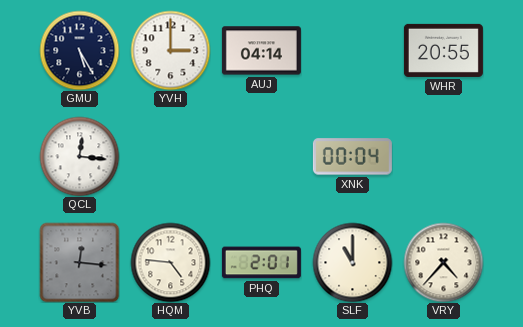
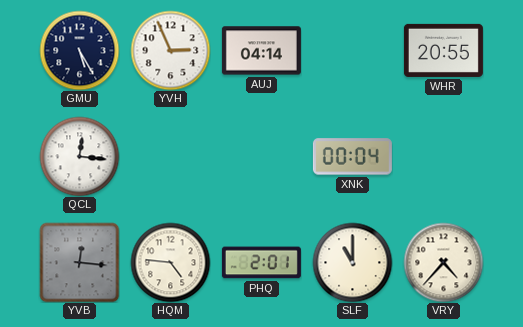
YVH: 3:00 -> 2:56 (170, 50)
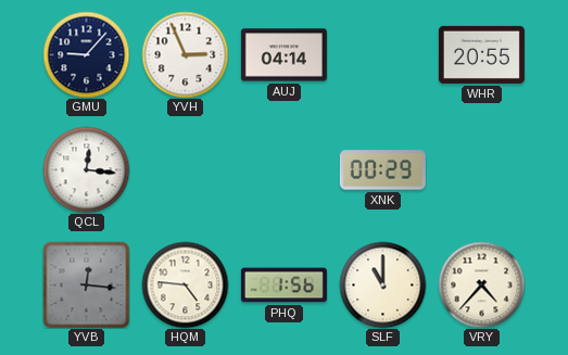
GMU: 5:25 -> 9:07 (86, 54)
XNK: 00:04 -> 00:29 (382, 170)
PHQ: 2:01 -> 1:56 (283, 286)
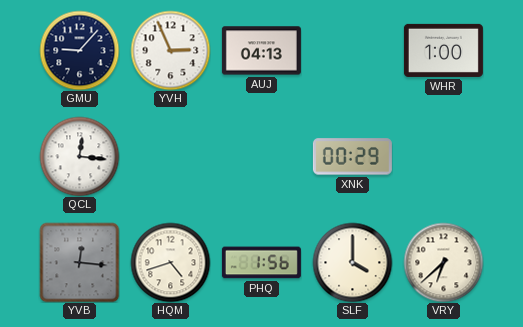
AUJ: 04:14 -> 04:13 (261, 51)
WHR: 20:55 -> 1:00 (443, 50)
HQM: 4:46 -> 4:42 (170, 262)
SLF: 11:00 -> 4:00 (352, 262)
VRY: 4:37 -> 6:38 (443, 262)
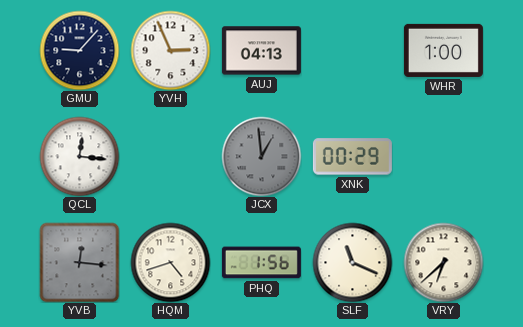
JCX: none -> 12:59 (261, 156)
SLF: 4:00 -> 11:19 (352, 262)
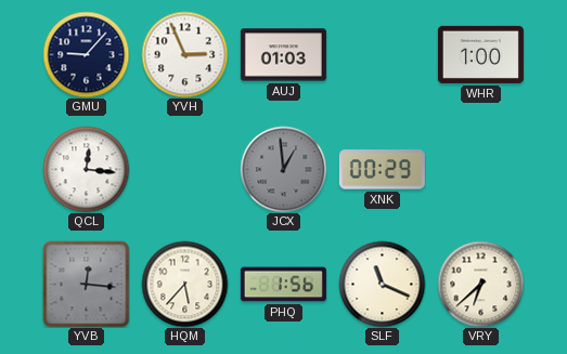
AUJ: 04:13 -> 01:03 (283, 55)
HQM: 4:42 -> 5:37 (184, 284)
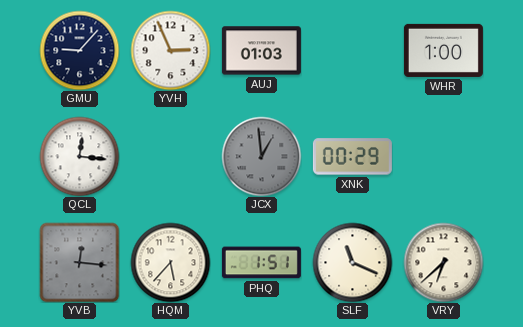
PHQ: 1:56 -> 1:51 (261, 263)
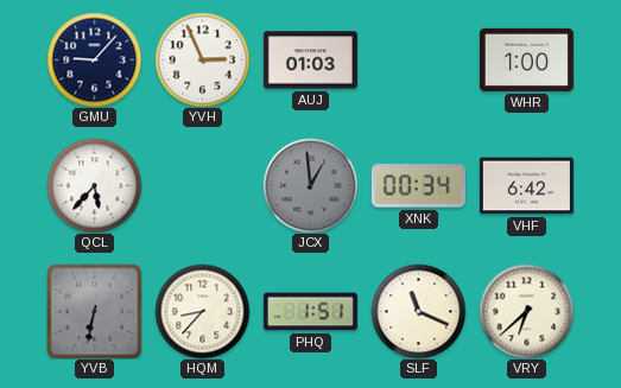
QCL: 12:16 -> 5:37 (94, 185)
XNK: 00:29 -> 00:34 (418, 186)
VHF: none -> 6:42 (526, 186)
YVB: 12:16 -> 6:32 (94, 311)
HQM: 5:37 -> 8:37 (202, 311)
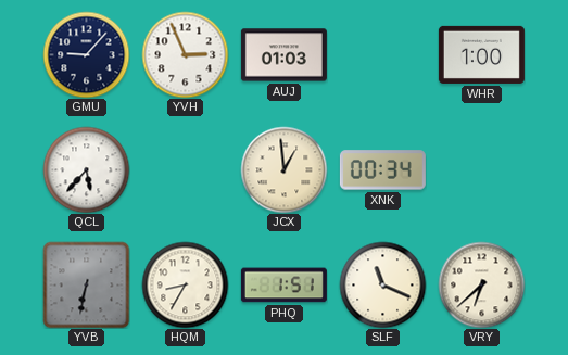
JCX dial: grey -> cream (283, 169)
VHF: 6:42 -> none (526, 186)
HQM: 8:37 -> 8:35 (185, 284)
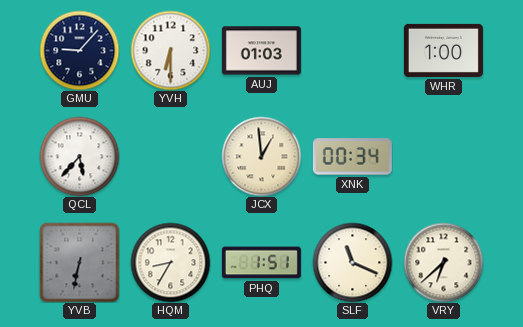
YVH: 2:56 -> 6:30 (170, 50)
